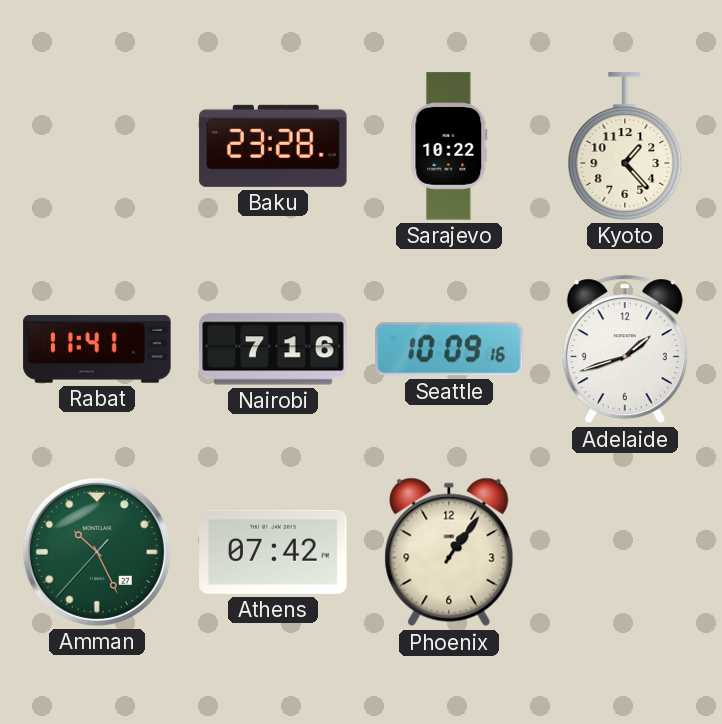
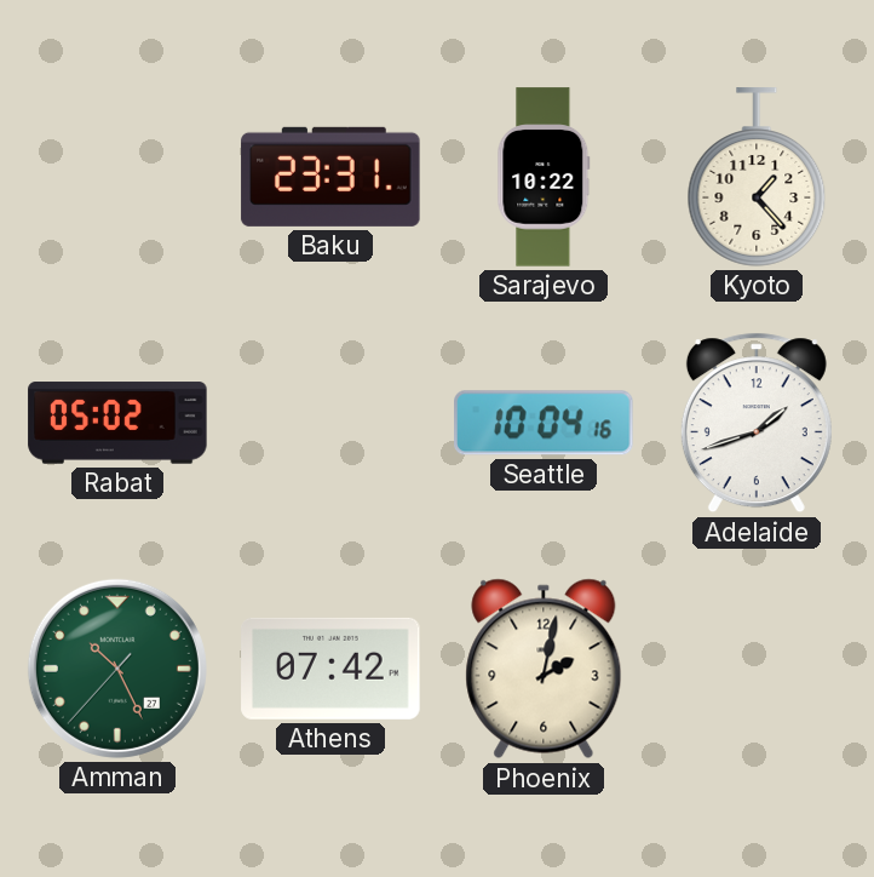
Baku: 23:28 -> 23:31 (330, 177)
Rabat: 11:41 -> 05:02 (117, 423)
Nairobi: 7:16 -> none (273, 349)
Seattle: 10:09 -> 10:04 (544, 423)
Phoenix: 1:06 -> 2:02 (544, 669)
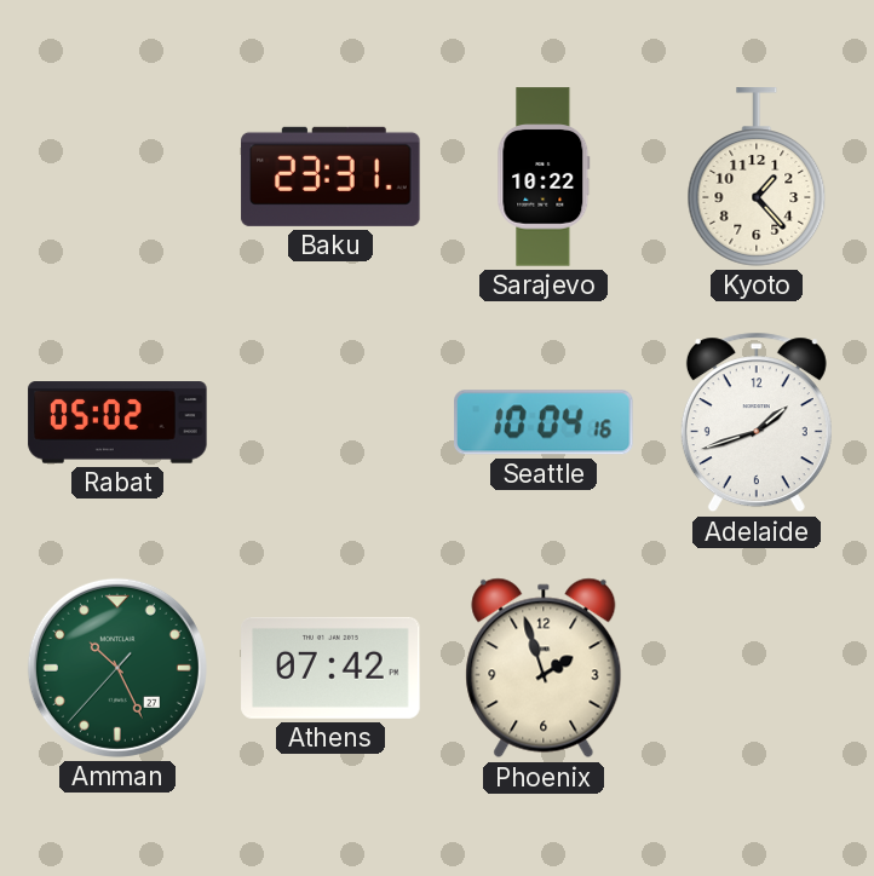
Phoenix: 2:02 -> 1:57 (544, 668)
